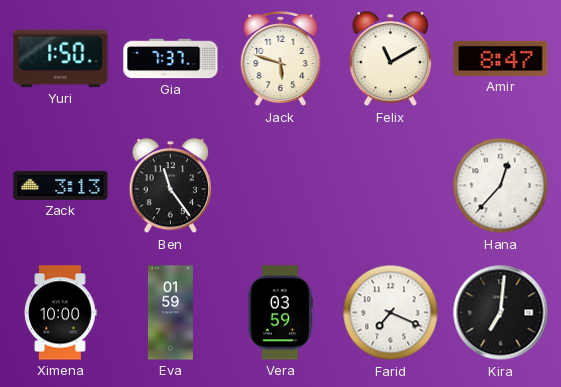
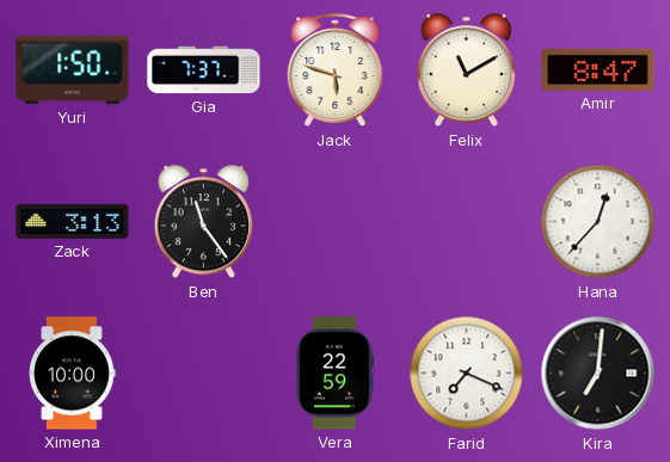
Eva: 01:59 -> none (170, 313)
Vera: 03:59 -> 22:59 (334, 374)
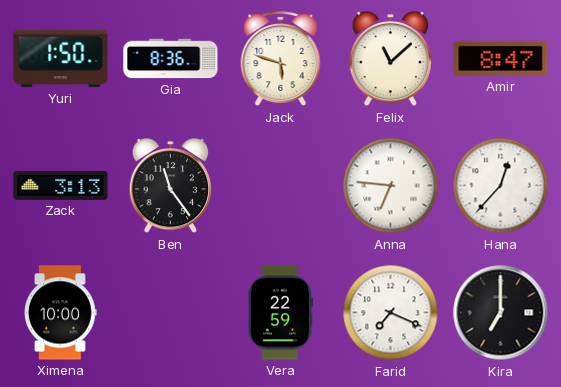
Gia: 7:37 -> 8:36 (171, 59)
Felix: 11:10 -> 11:08 (391, 60)
Anna: none -> 6:46 (391, 186)
Kira: 7:01 -> 7:00 (501, 313)
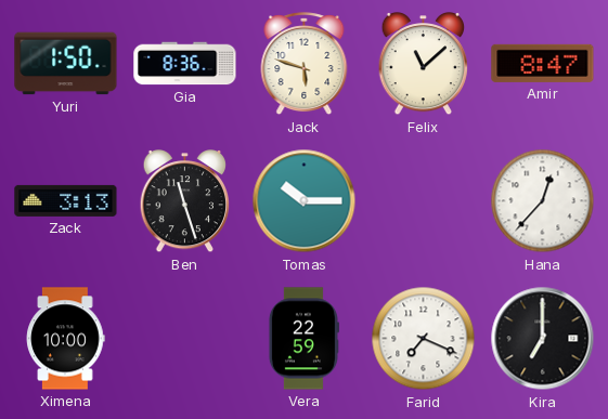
Ben: 11:24 -> 11:27 (185, 202)
Tomas: none -> 10:15 (305, 201)
Anna: 6:46 -> none (391, 186)
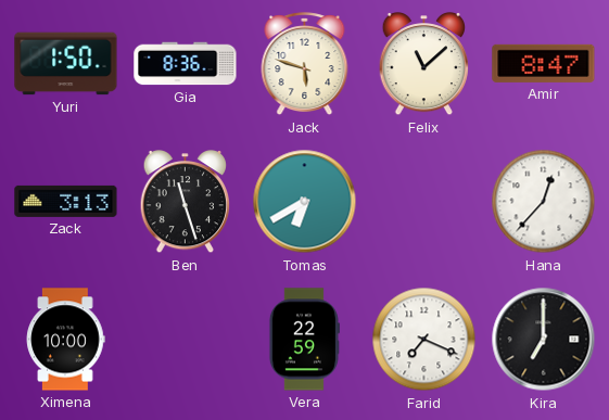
Tomas: 10:15 -> 6:40 (305, 202)
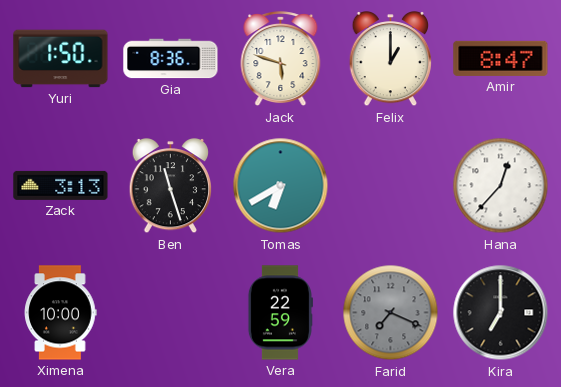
Felix: 11:08 -> 1:00 (391, 60)
Farid dial: white -> grey (391, 313)
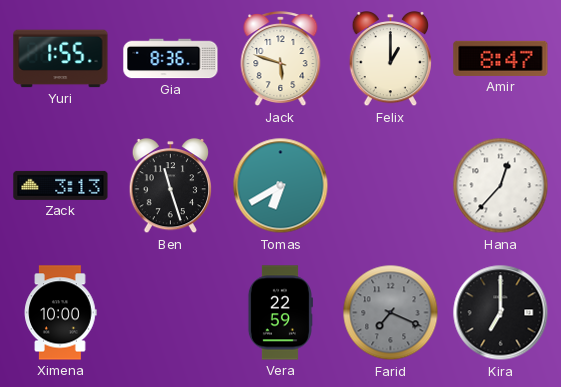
Yuri: 1:50 -> 1:55 (61, 59)
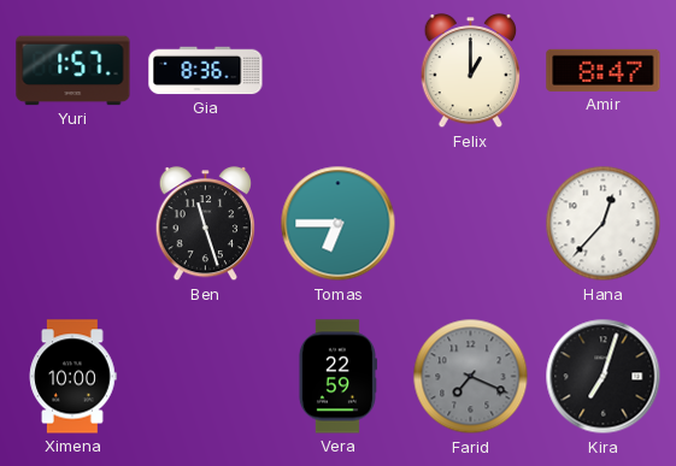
Yuri: 1:55 -> 1:57 (74, 71)
Jack: 5:48 -> none (281, 59)
Zack: 3:13 -> none (61, 185)
Tomas: 6:40 -> 6:45 (339, 224)
Kira: 7:00 -> 7:03 (604, 377)
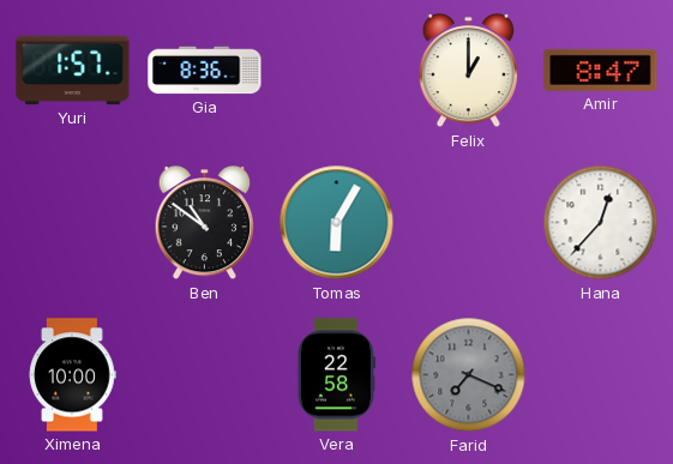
Ben: 11:27 -> 10:51 (205, 224)
Tomas: 6:45 -> 6:05 (337, 223)
Vera: 22:59 -> 22:58 (336, 375)
Kira: 7:03 -> none (604, 377)
